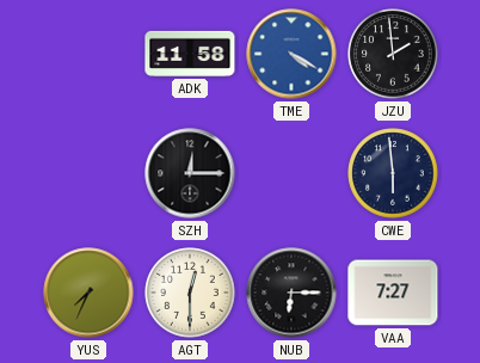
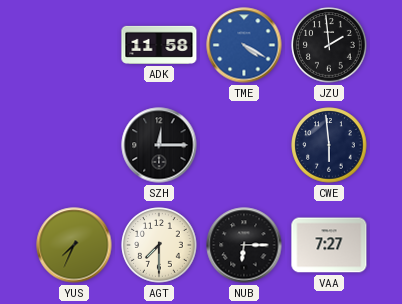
AGT: 12:30 -> 7:30 (159, 245)
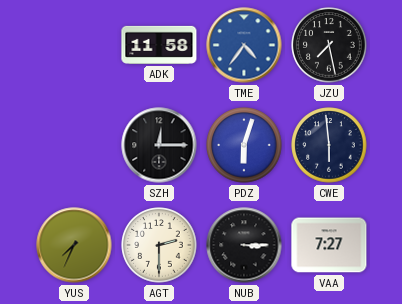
TME: 4:20 -> 4:36 (244, 45)
JZU: 1:59 -> 7:28 (329, 45)
PDZ: none -> 6:03 (244, 145)
AGT: 7:30 -> 2:30 (159, 245)
NUB: 6:15 -> 3:15 (244, 245)
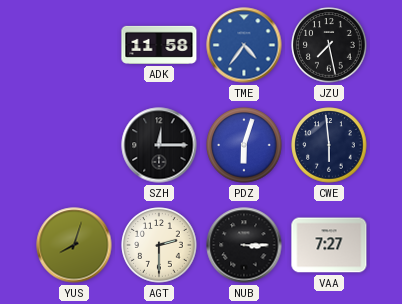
YUS: 7:34 -> 8:03 (74, 245)
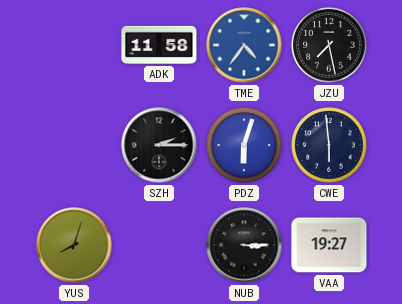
SZH: 12:15 -> 2:15 (159, 145)
AGT: 2:30 -> none (159, 245)
VAA: 7:27 -> 19:27 (329, 245)
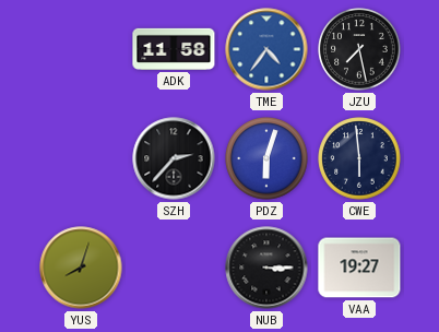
SZH: 2:15 -> 2:37 (174, 158)
